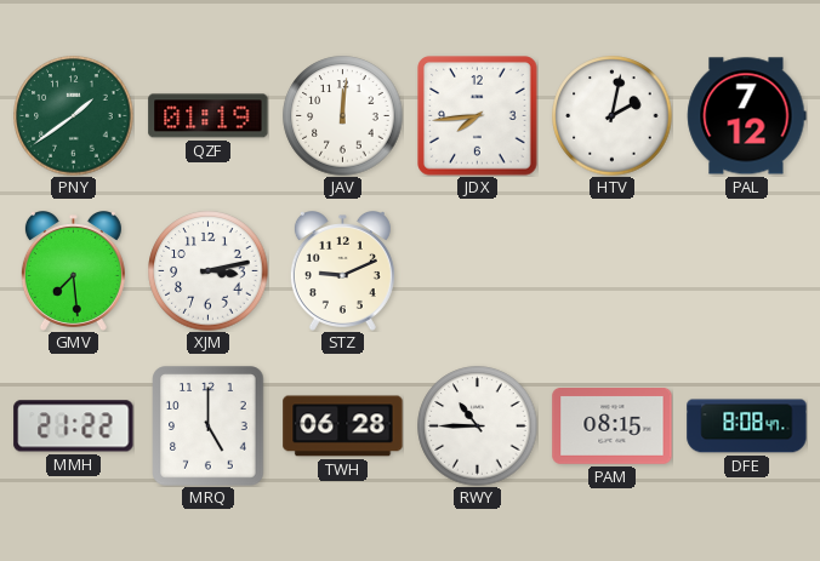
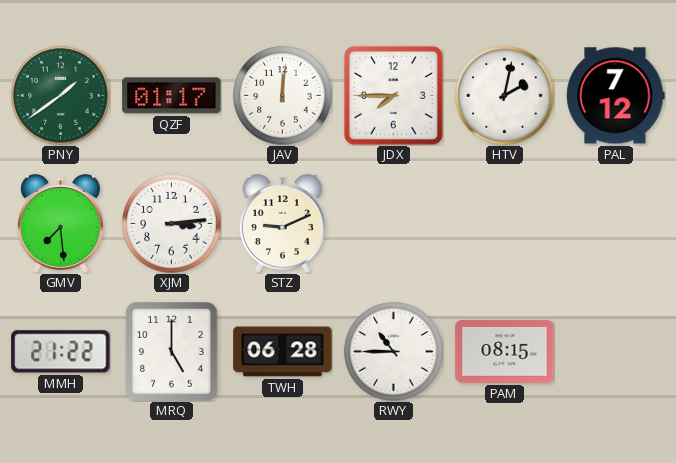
QZF: 01:19 -> 01:17 (172, 96)
JDX: 7:44 -> 7:45 (394, 96)
XJM: 3:13 -> 3:14 (172, 224)
DFE: 8:08 -> none (747, 427)
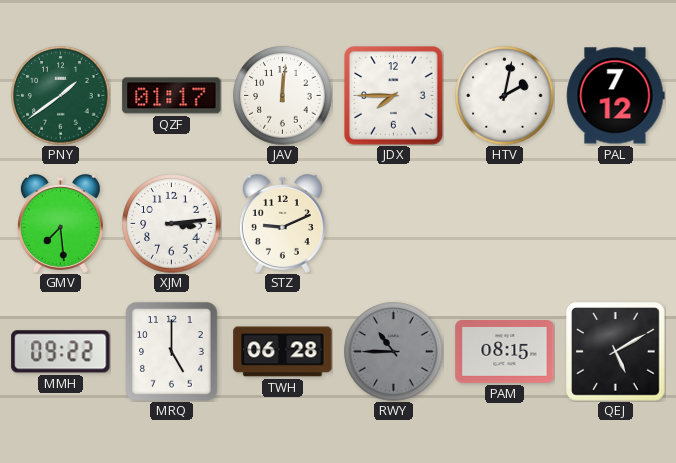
MMH: 21:22 -> 09:22 (61, 352)
RWY dial: white -> grey (394, 352)
QEJ: none -> 5:10 (616, 352)
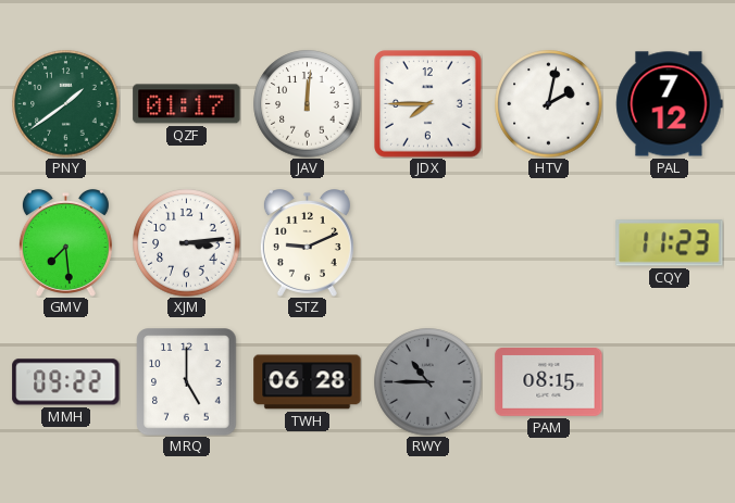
CQY: none -> 11:23 (670, 243)
QEJ: 5:10 -> none (616, 352)
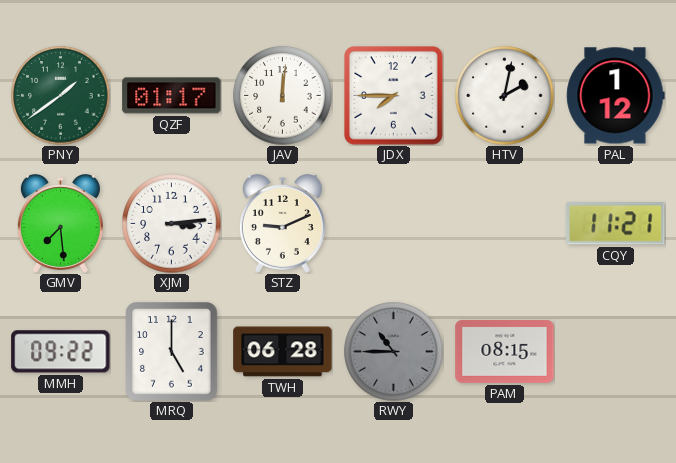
PAL: 7:12 -> 1:12 (616, 96)
CQY: 11:23 -> 11:21 (616, 224)
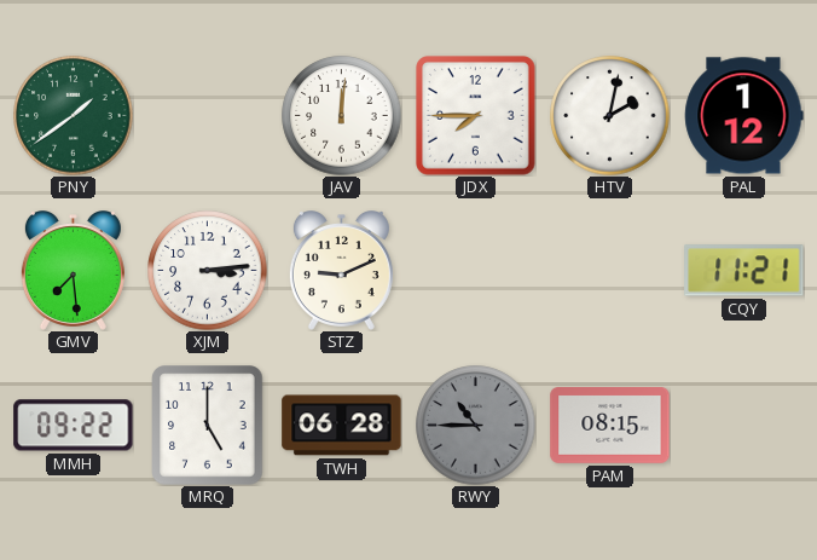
QZF: 01:17 -> none (172, 96)
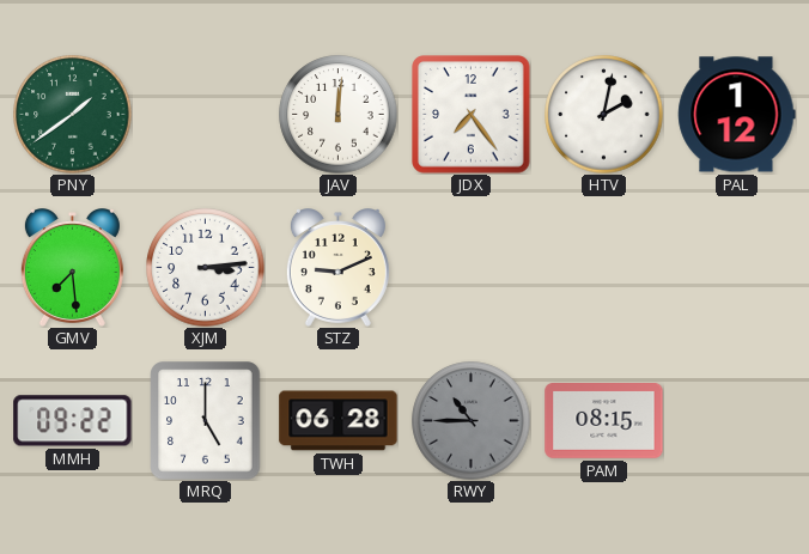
JDX: 7:45 -> 7:24 (472, 115)
CQY: 11:21 -> none (744, 271)
